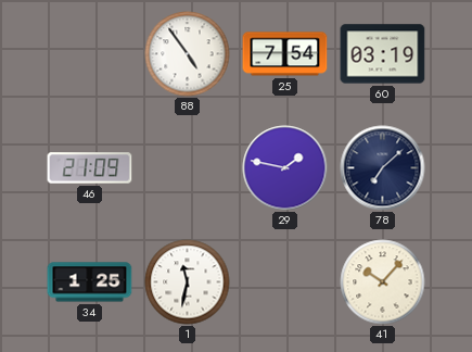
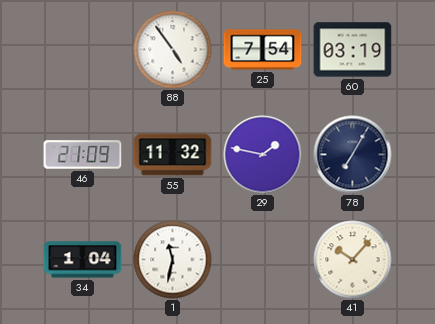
55: none -> 11:32 (173, 155)
78: 7:08 -> 7:05 (353, 155)
34: 1:25 -> 1:04 (83, 260)
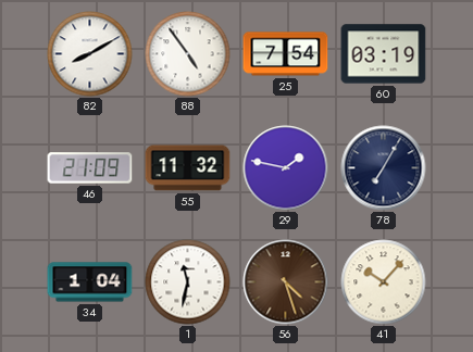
82: none -> 8:10 (90, 54)
56: none -> 4:27 (286, 282)
